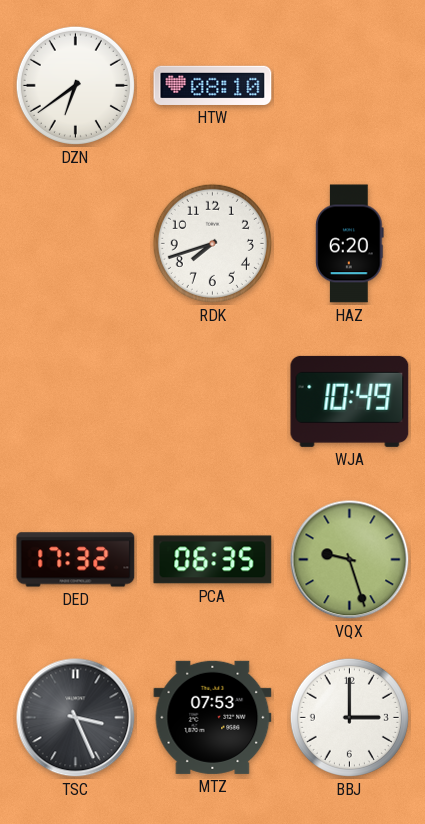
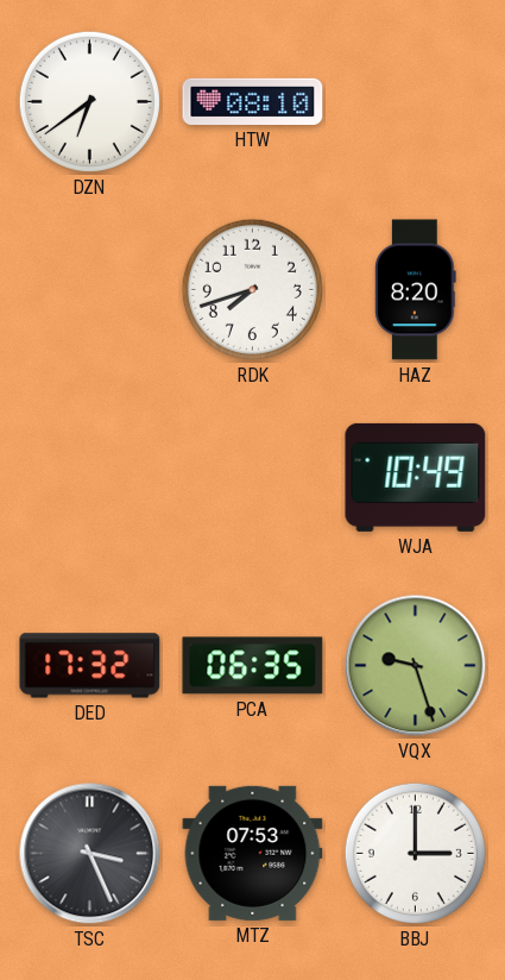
HAZ: 6:20 -> 8:20 (416, 290)
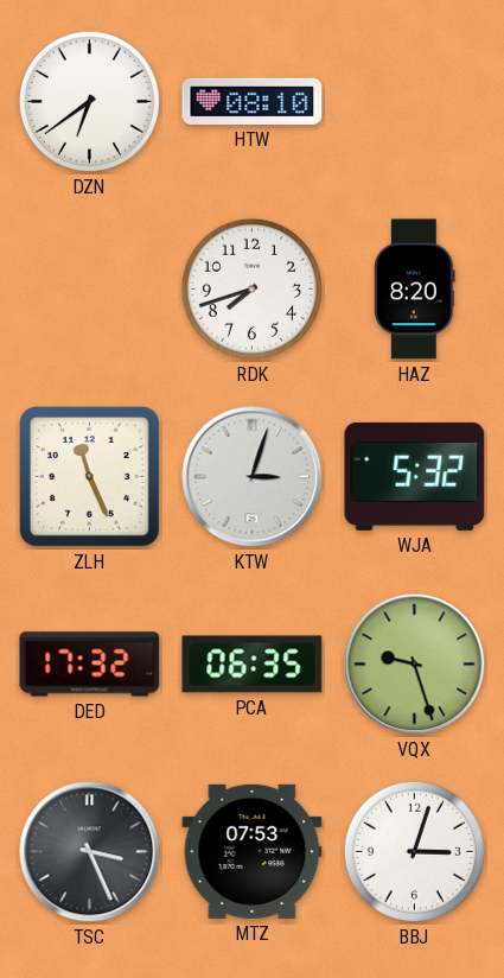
ZLH: none -> 11:26 (90, 477)
KTW: none -> 3:03 (253, 477)
WJA: 10:49 -> 5:32 (415, 476)
BBJ: 3:00 -> 3:03 (414, 851)
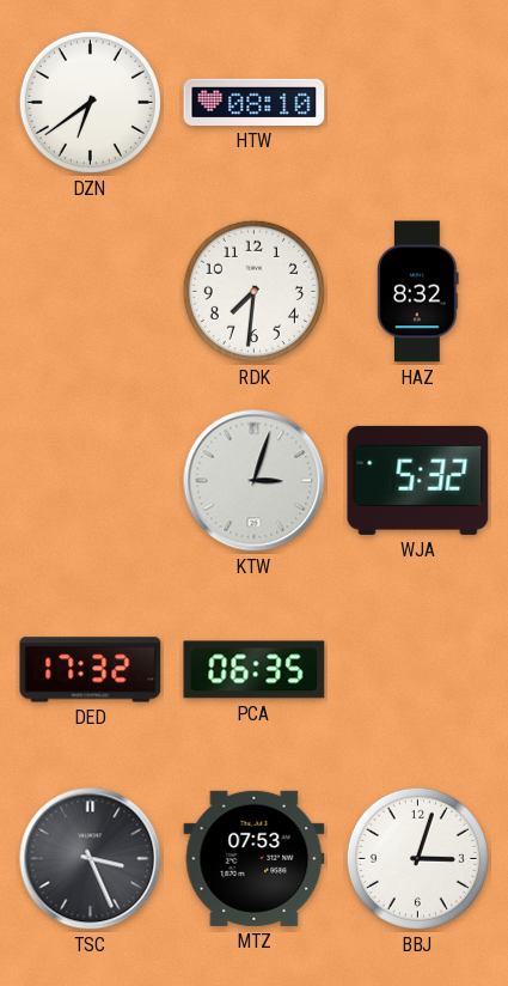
RDK: 7:42 -> 7:31 (253, 291)
HAZ: 8:20 -> 8:32 (418, 292)
ZLH: 11:26 -> none (90, 477)
VQX: 9:27 -> none (415, 665)
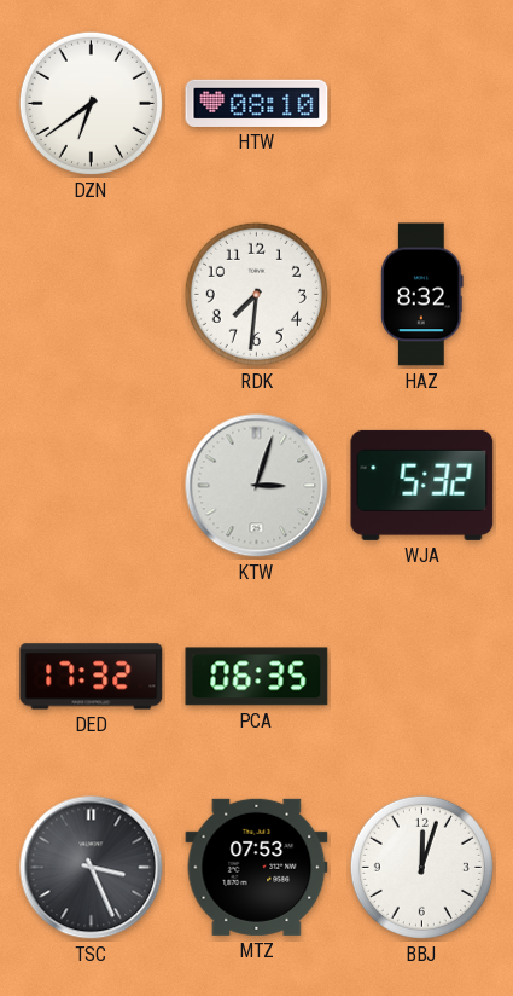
BBJ: 3:03 -> 12:03 (421, 867)
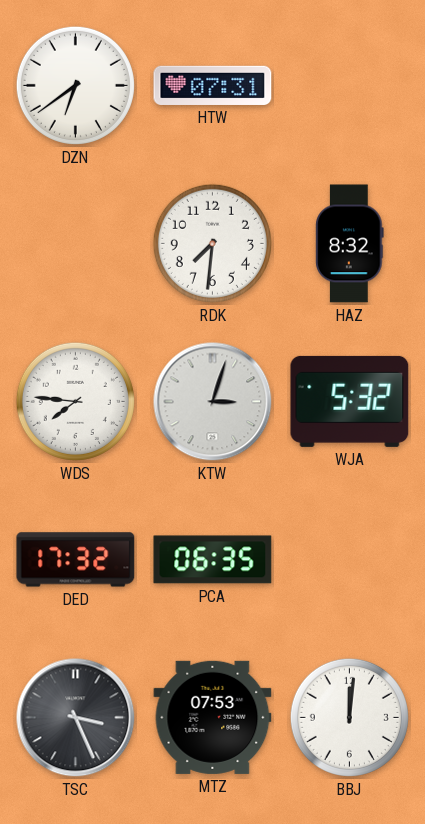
HTW: 08:10 -> 07:31 (213, 85)
WDS: none -> 7:46 (75, 401)
BBJ: 12:03 -> 12:01 (349, 717)
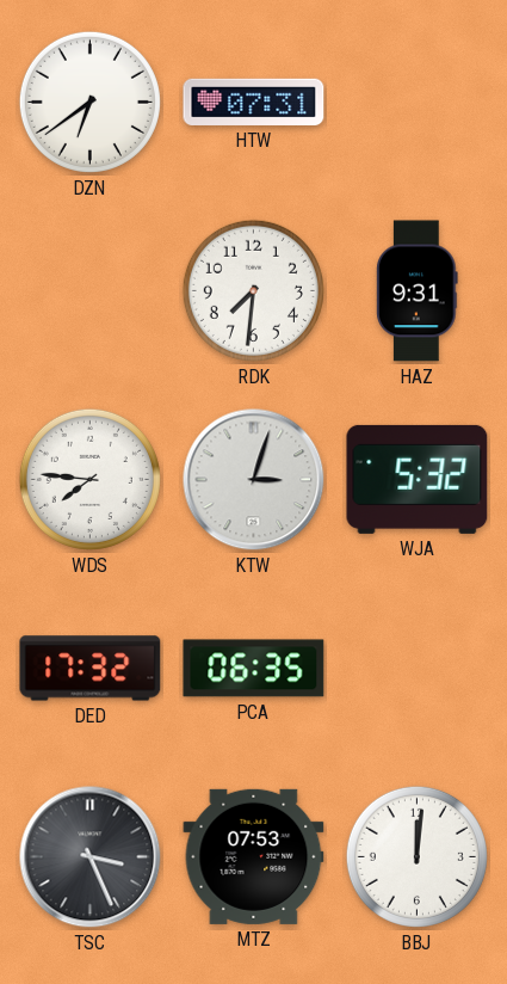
HAZ: 8:32 -> 9:31 (418, 291)
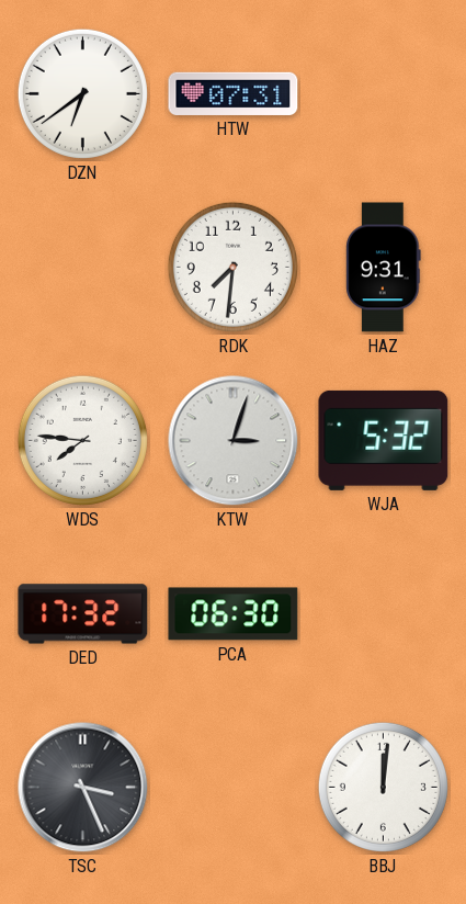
PCA: 06:35 -> 06:30 (234, 614)
MTZ: 07:53 -> none (254, 856)
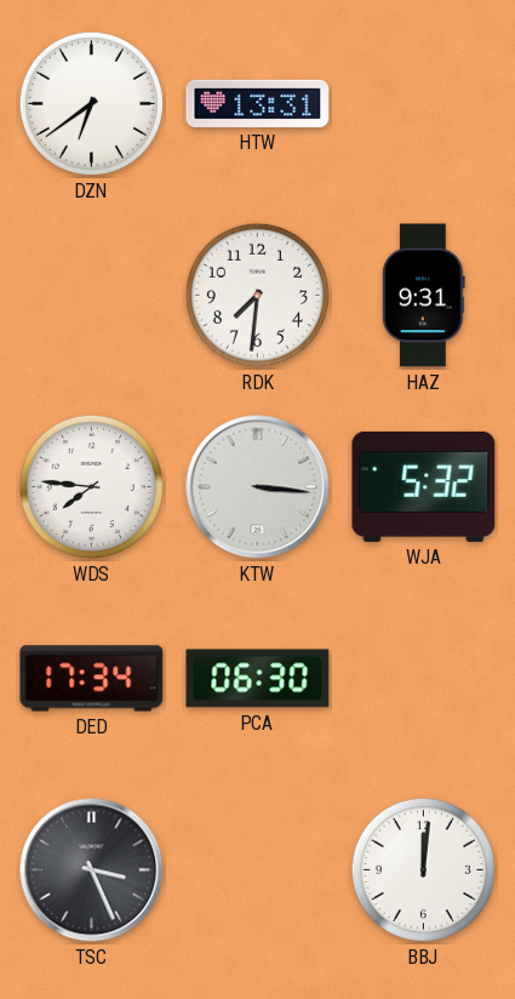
HTW: 07:31 -> 13:31 (258, 103)
KTW: 3:03 -> 3:16 (258, 487)
DED: 17:32 -> 17:34 (92, 679)
